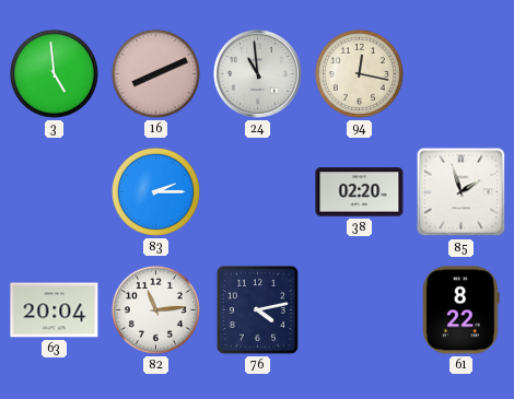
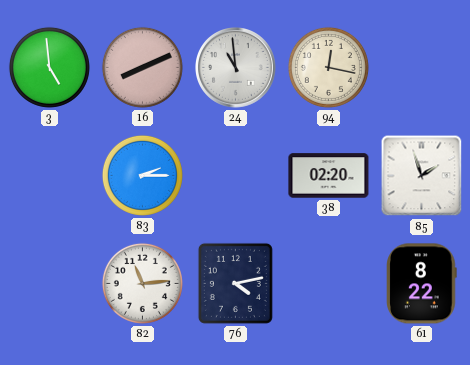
63: 20:04 -> none (55, 310)
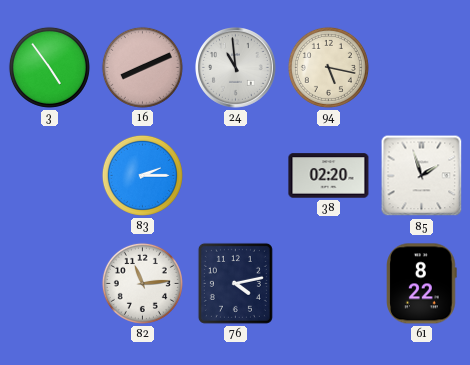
3: 4:59 -> 4:54 (49, 67)
94: 12:17 -> 5:17 (328, 67)
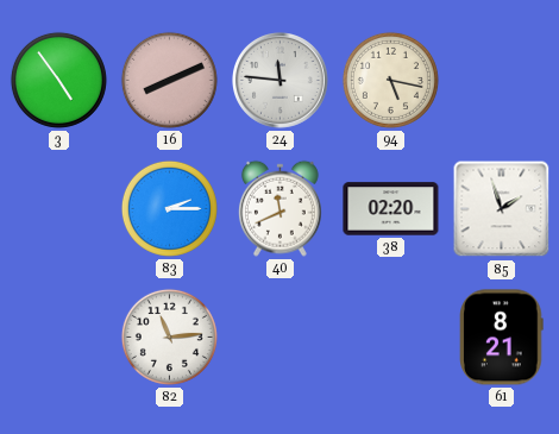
24: 10:59 -> 11:46 (281, 81)
40: none -> 11:41 (279, 208)
76: 4:13 -> none (235, 283)
61: 8:22 -> 8:21 (502, 338)
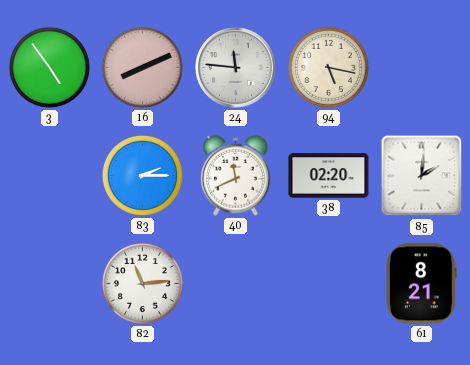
85: 1:57 -> 2:01 (422, 176)
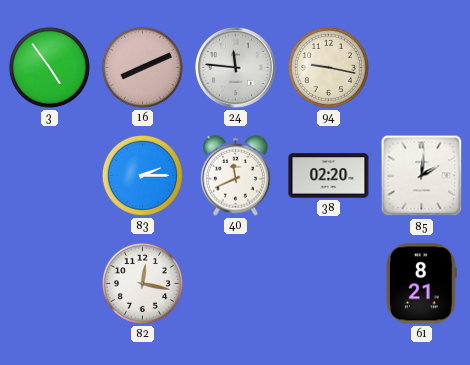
94: 5:17 -> 9:17 (328, 67)
82: 11:14 -> 12:17 (142, 283)
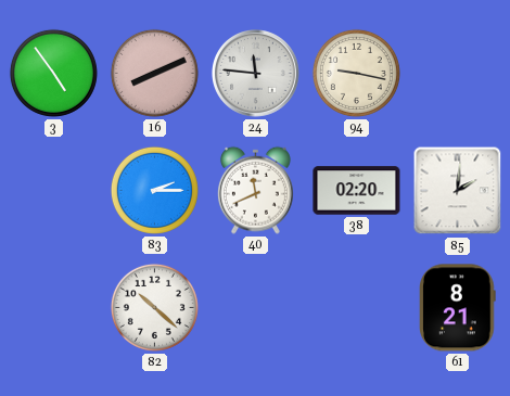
82: 12:17 -> 10:22 (154, 307)
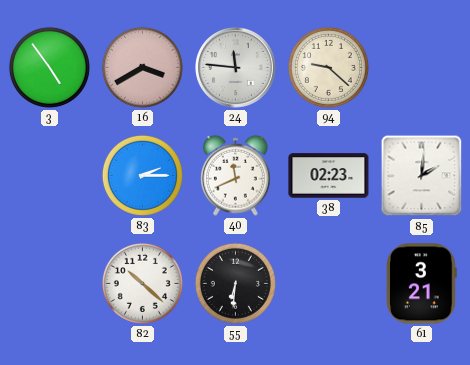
16: 8:11 -> 3:40 (142, 67)
94: 9:17 -> 9:22 (328, 67)
38: 02:20 -> 02:23 (329, 176)
55: none -> 6:31 (235, 283)
61: 8:21 -> 3:21 (422, 284)
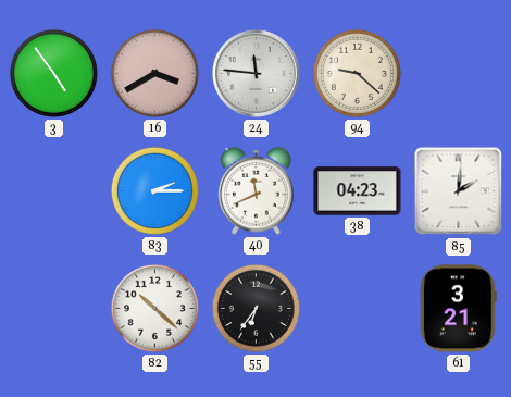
38: 02:23 -> 04:23 (358, 191)
55: 6:31 -> 6:36 (255, 308)
